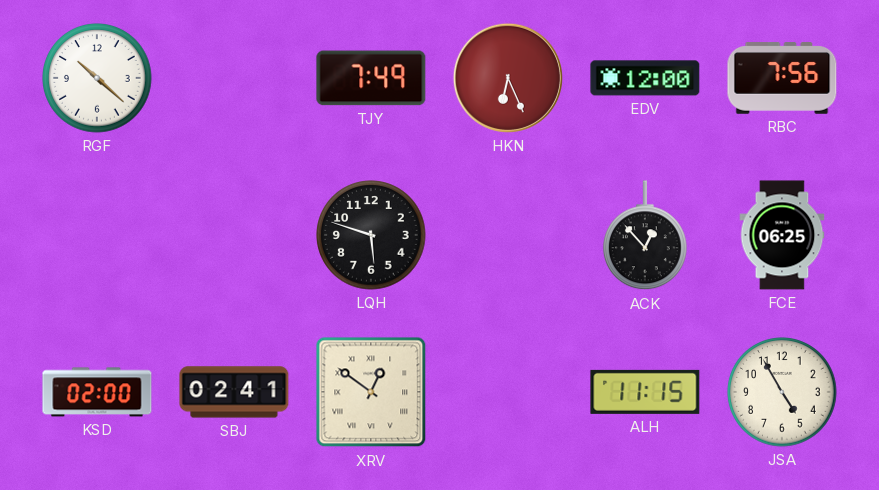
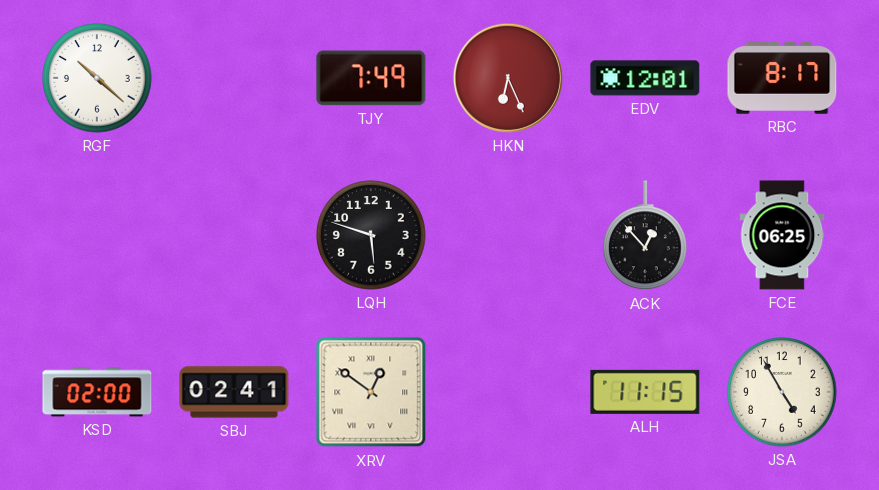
EDV: 12:00 -> 12:01 (645, 78)
RBC: 7:56 -> 8:17 (782, 78)
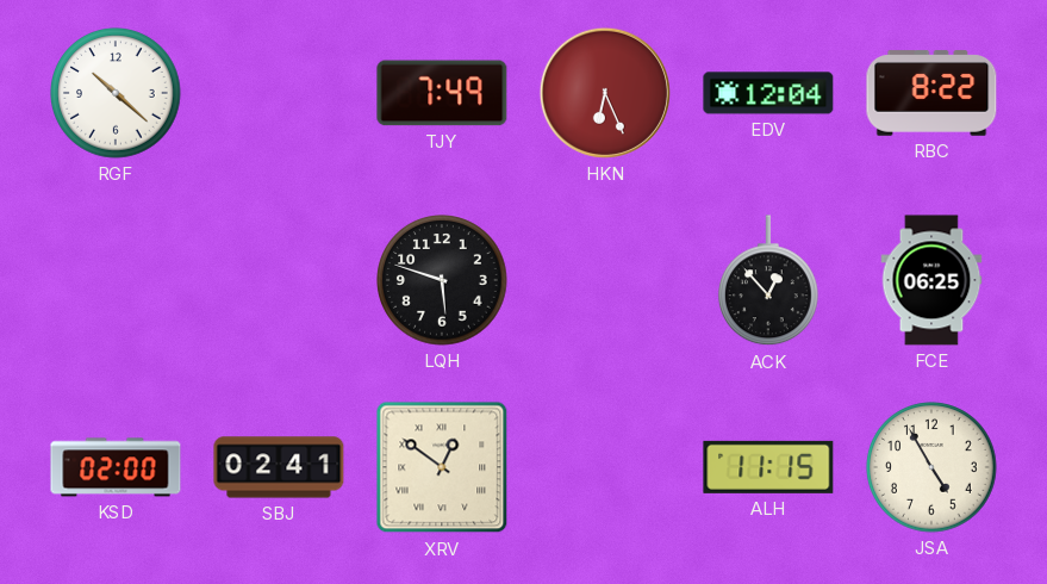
EDV: 12:01 -> 12:04 (768, 93)
RBC: 8:17 -> 8:22 (931, 93)
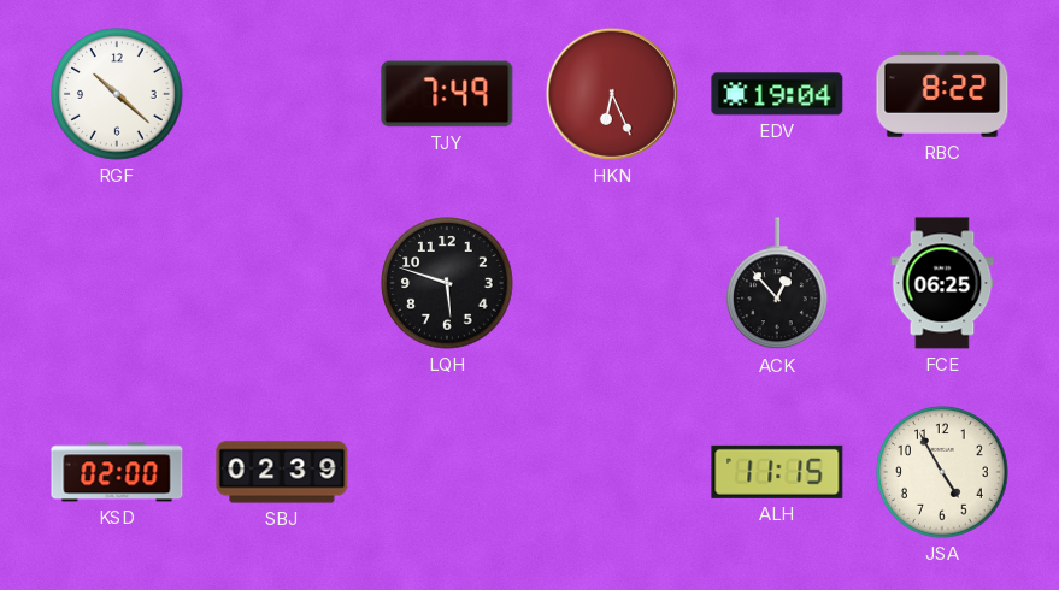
EDV: 12:04 -> 19:04 (777, 94)
SBJ: 02:41 -> 02:39 (282, 472)
XRV: 12:51 -> none (442, 467)
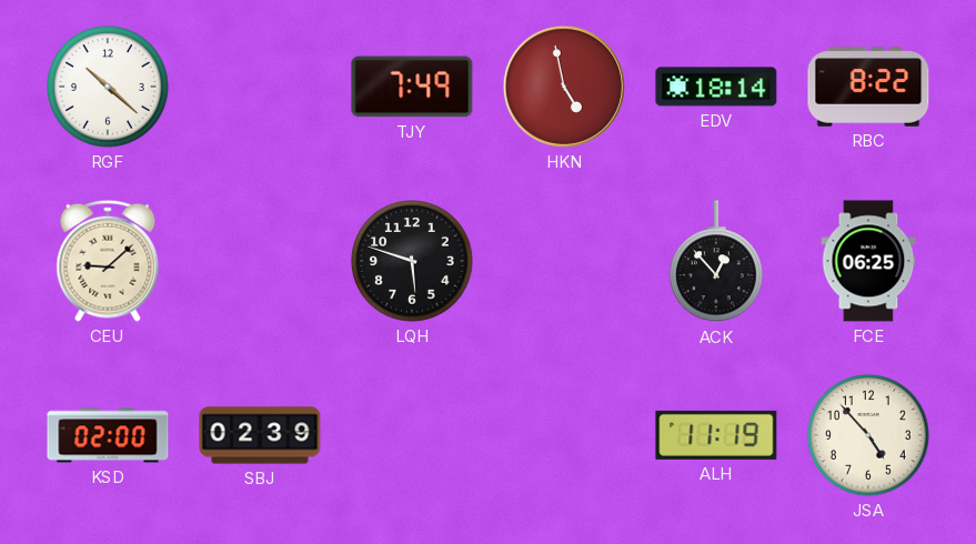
HKN: 6:26 -> 4:58 (564, 87)
EDV: 19:04 -> 18:14 (716, 87)
CEU: none -> 9:08 (108, 261)
ALH: 11:15 -> 11:19 (716, 435)
JSA: 4:55 -> 4:53 (868, 435)
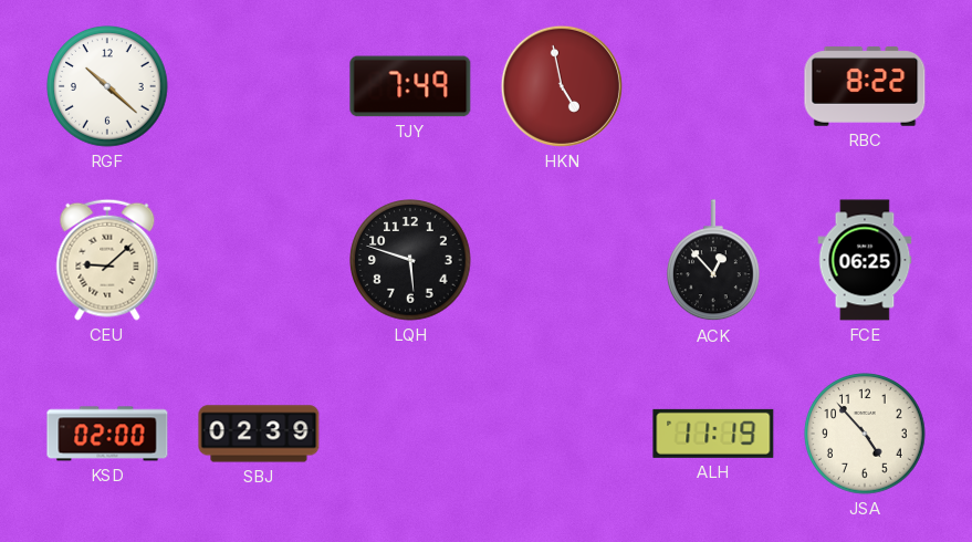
EDV: 18:14 -> none (716, 87)
